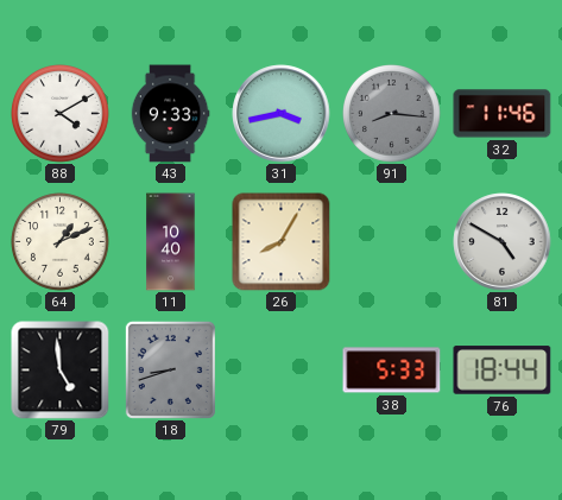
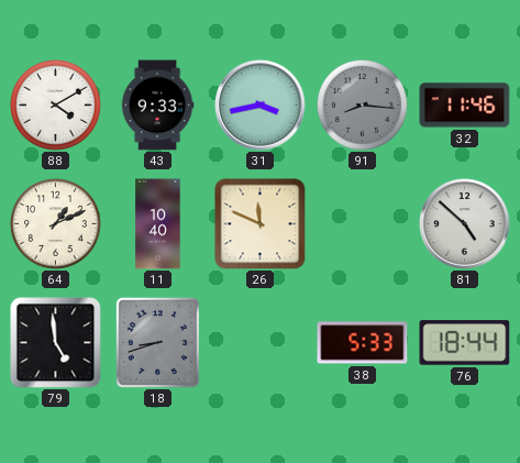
26: 8:05 -> 11:49 (261, 224)
81: 4:50 -> 4:52 (465, 224)
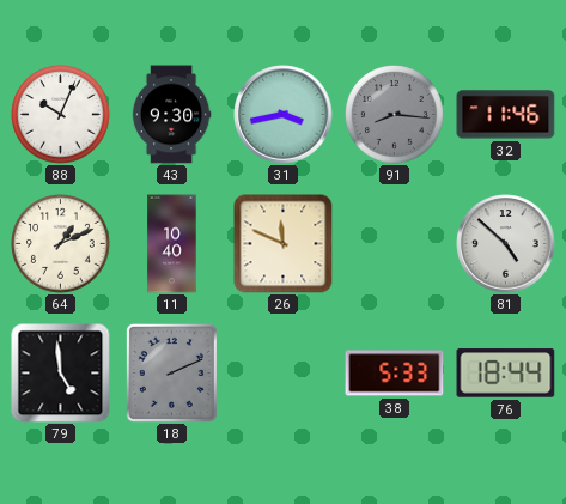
88: 4:10 -> 10:04 (61, 115)
43: 9:33 -> 9:30 (171, 115)
18: 8:42 -> 2:11 (171, 372)
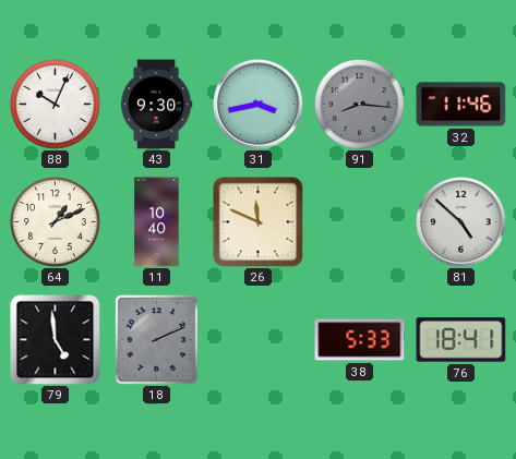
76: 18:44 -> 18:41 (461, 340)
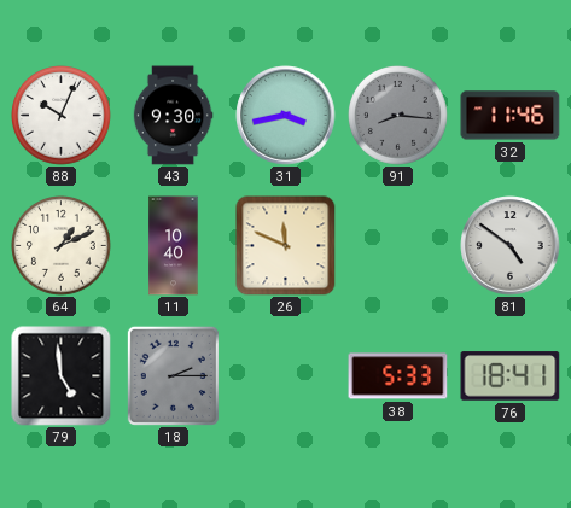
81: 4:52 -> 4:51 (511, 246)
18: 2:11 -> 2:15 (173, 375)
